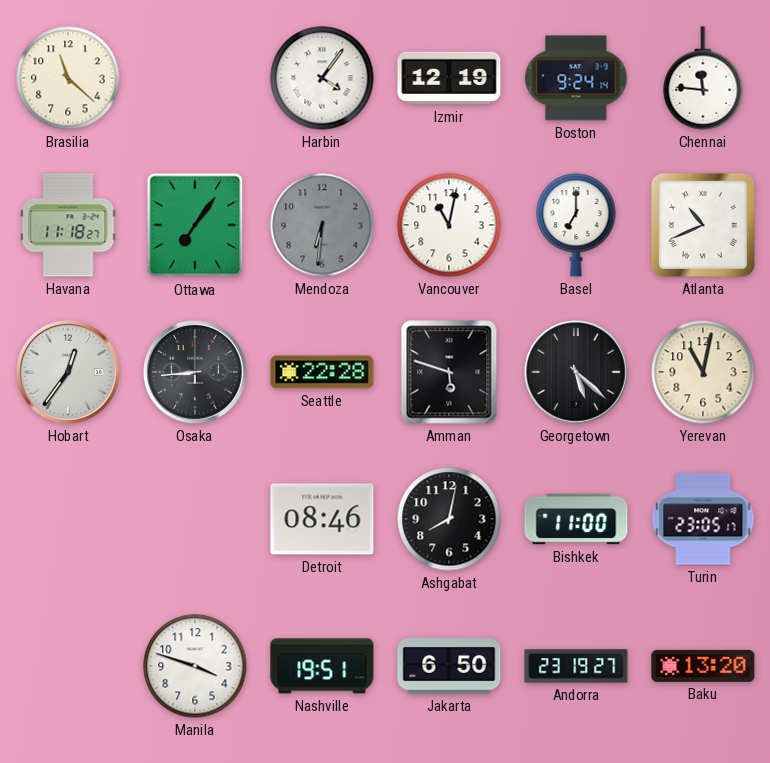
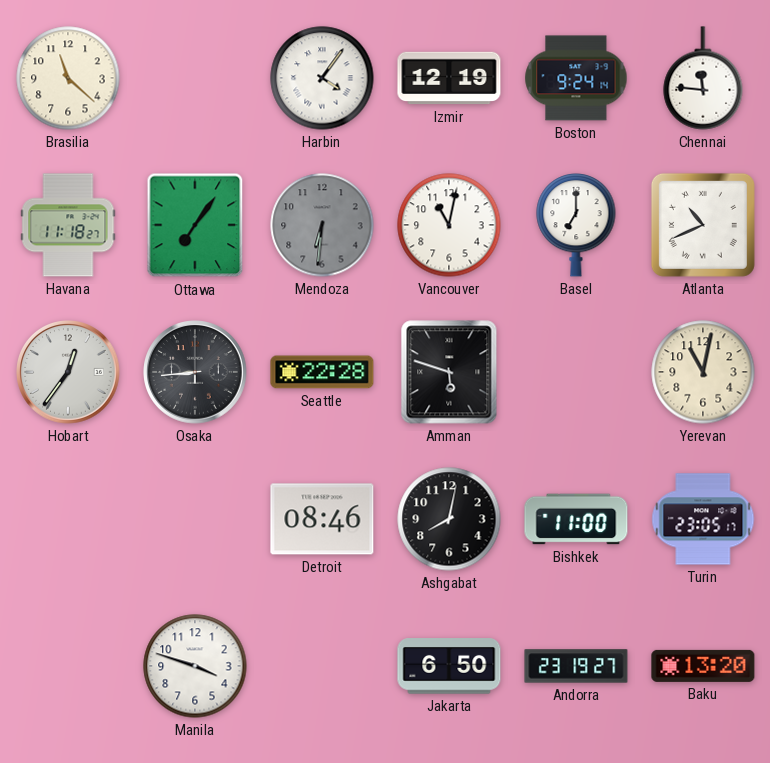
Georgetown: 5:22 -> none (576, 372)
Nashville: 19:51 -> none (322, 666)
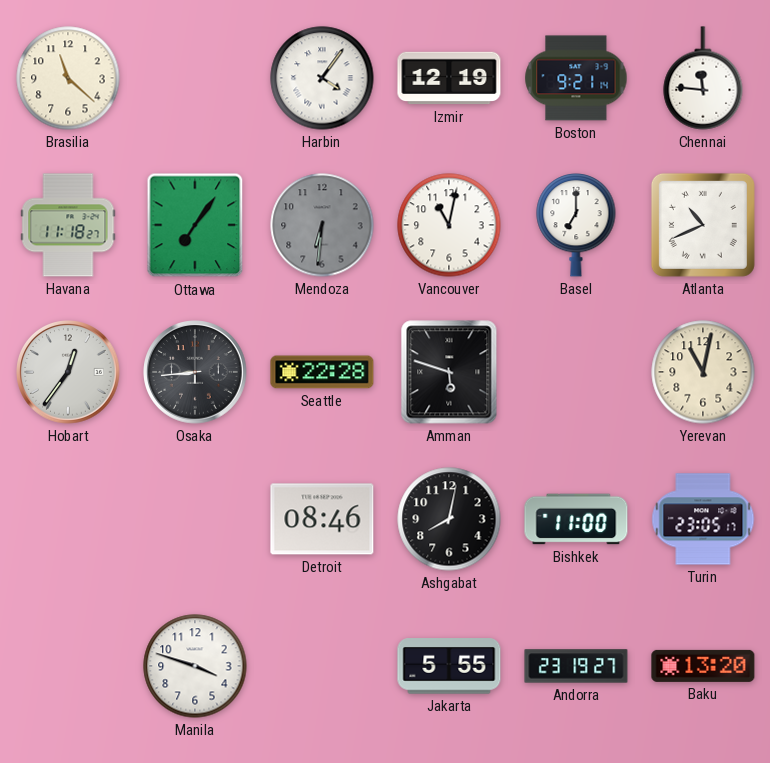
Boston: 9:24 -> 9:21 (576, 78)
Jakarta: 6:50 -> 5:55 (449, 666)
